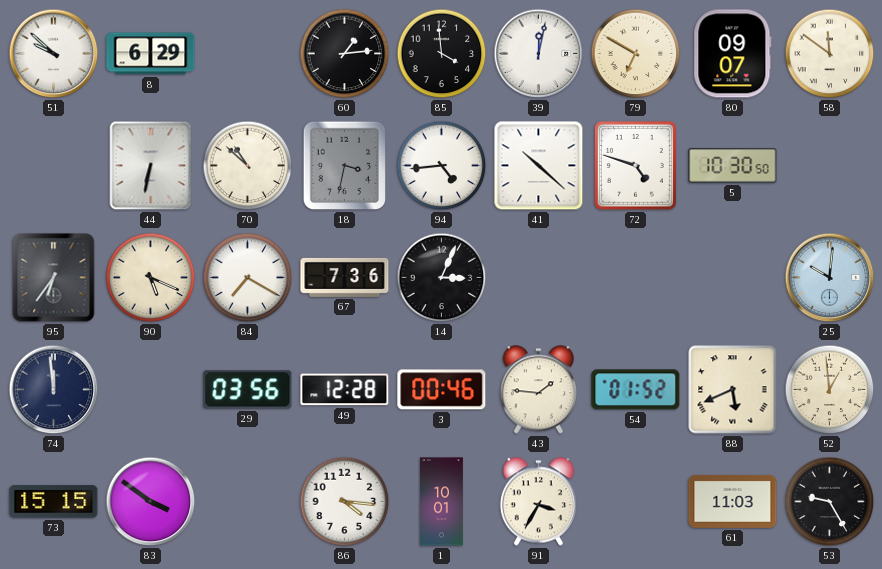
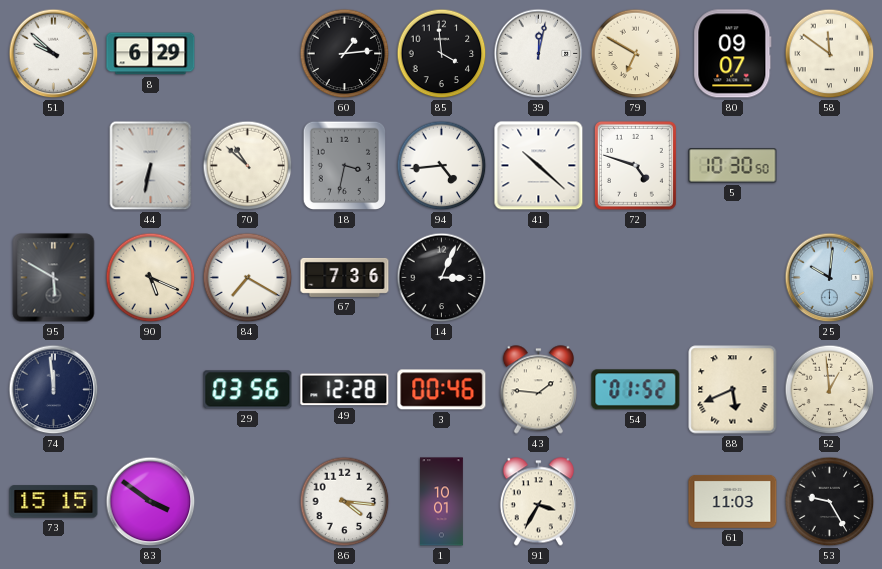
95: 6:36 -> 5:50 (54, 278)
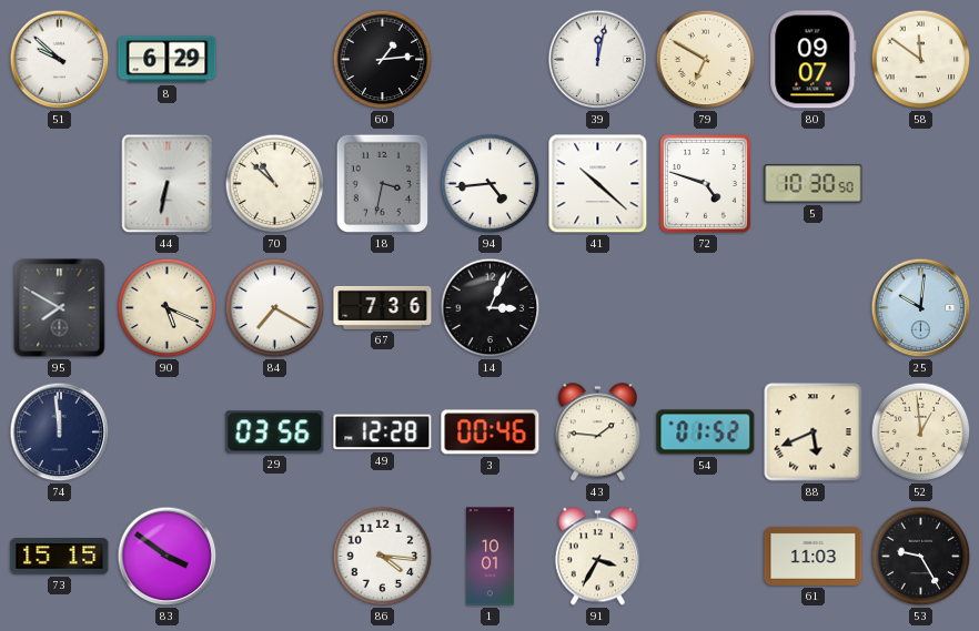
85: 3:59 -> none (442, 54)
95: 5:50 -> 7:50 (60, 308)
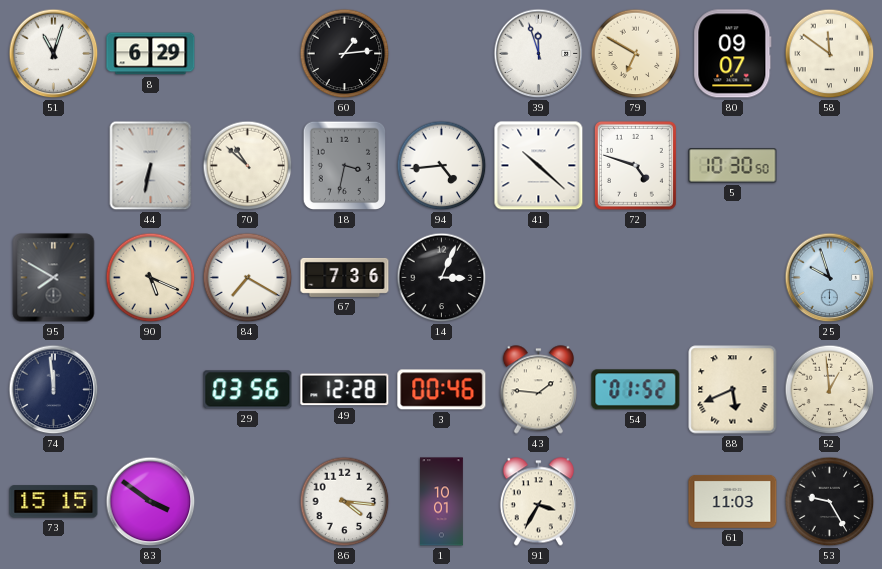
51: 9:52 -> 11:03 (54, 54)
39: 12:02 -> 11:57 (539, 54)
25: 10:01 -> 9:57 (830, 278)
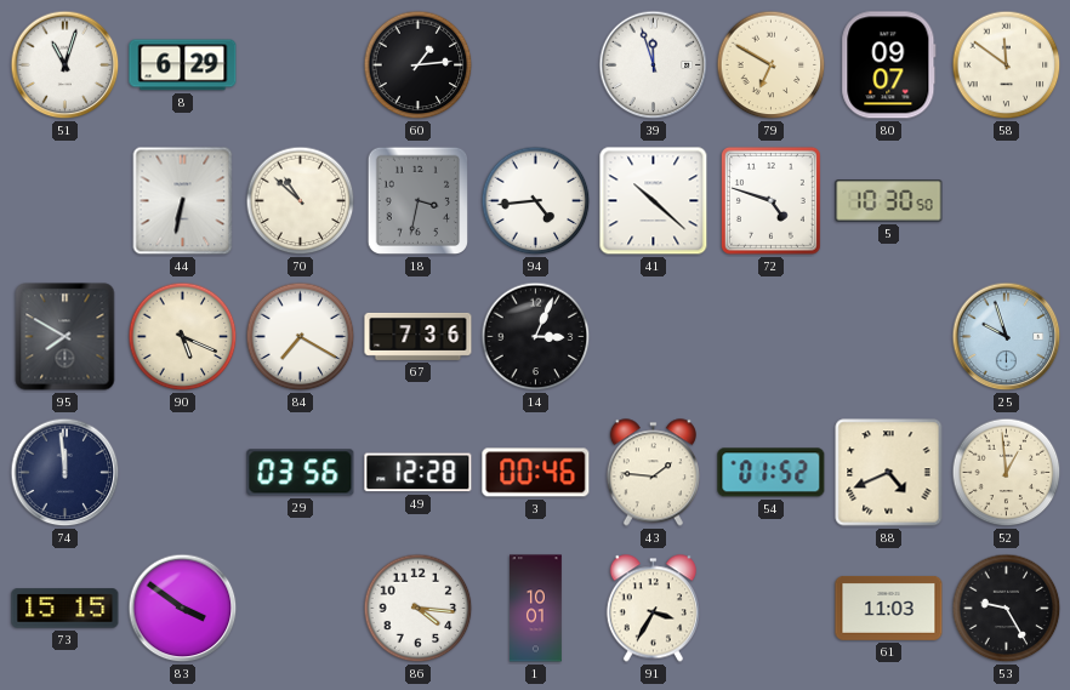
88: 5:41 -> 4:41 (889, 473)
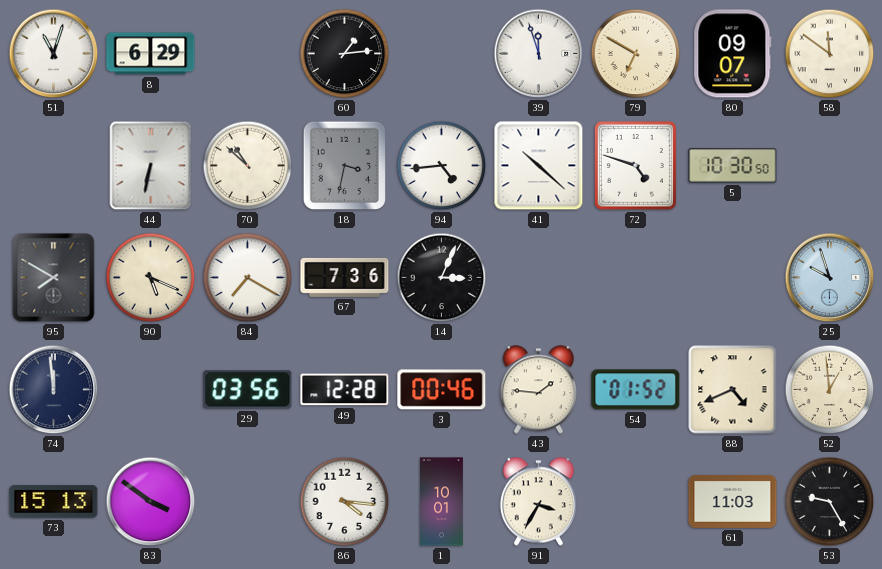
73: 15:15 -> 15:13 (54, 502)
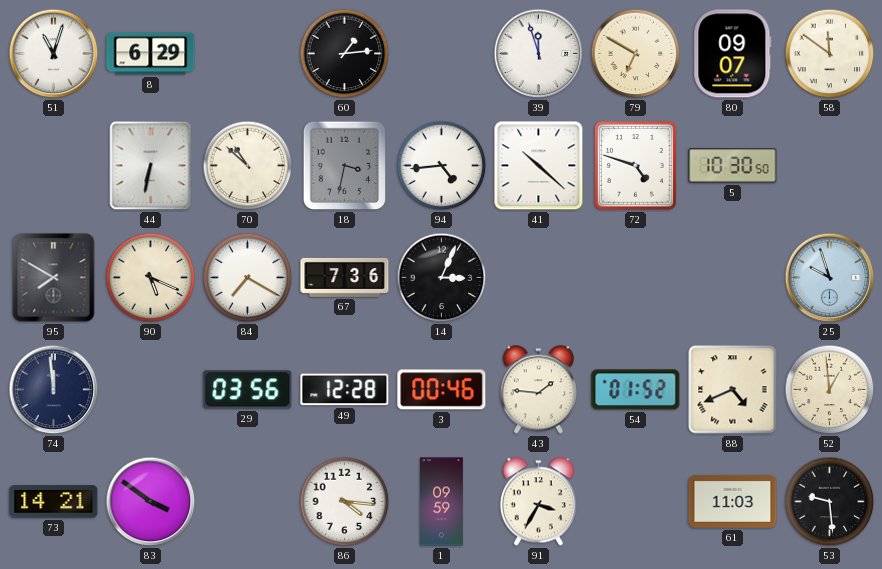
73: 15:13 -> 14:21 (54, 502)
1: 10:01 -> 09:59 (442, 502)
53: 9:25 -> 9:29 (830, 502)
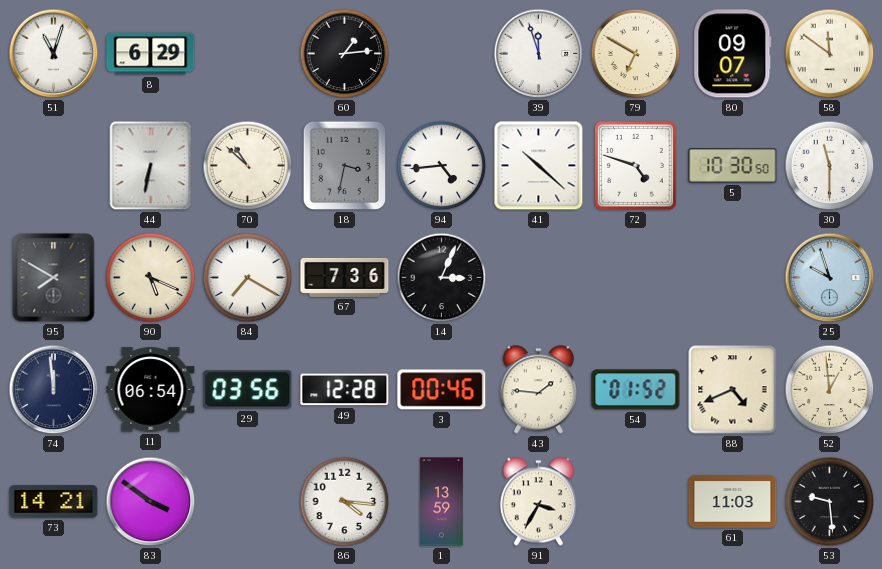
30: none -> 11:30 (830, 166)
11: none -> 06:54 (151, 390)
1: 09:59 -> 13:59 (442, 502)
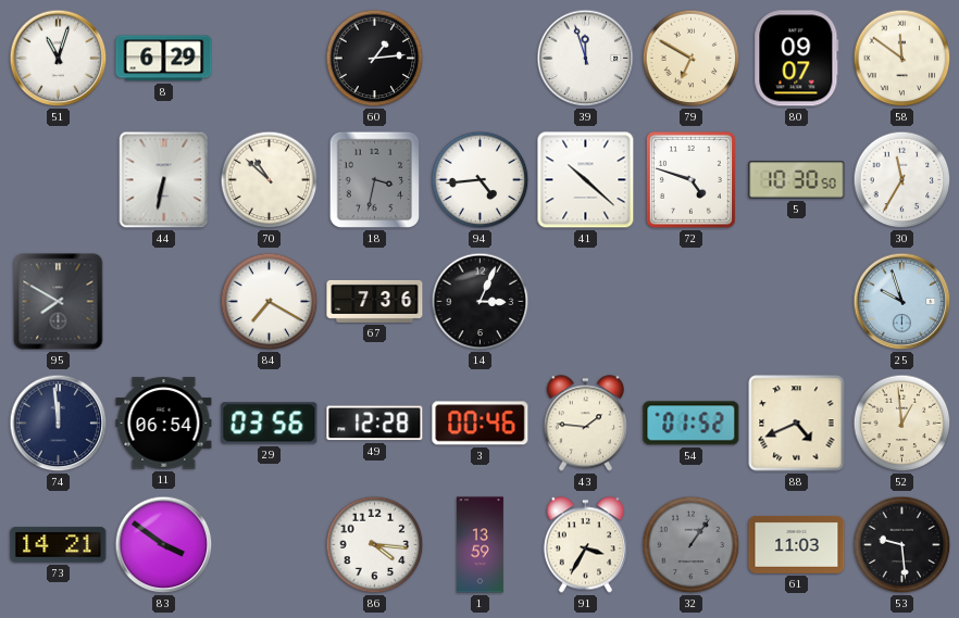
30: 11:30 -> 11:35 (902, 180)
90: 5:19 -> none (151, 278)
32: none -> 1:06 (692, 545)
